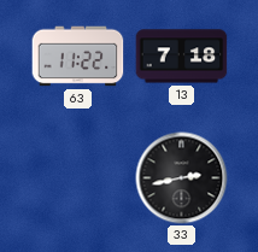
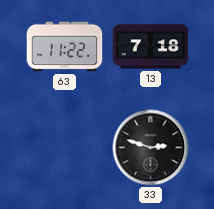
33: 2:43 -> 2:48 (151, 148)
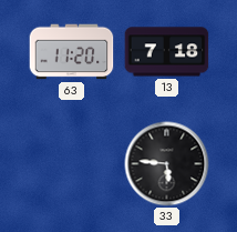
63: 11:22 -> 11:20 (72, 52)
33: 2:48 -> 5:46 (167, 164)
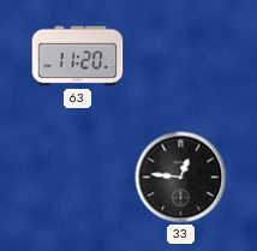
13: 7:18 -> none (167, 52)
33: 5:46 -> 12:46 (181, 178)
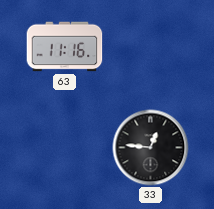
63: 11:20 -> 11:16 (65, 47)
